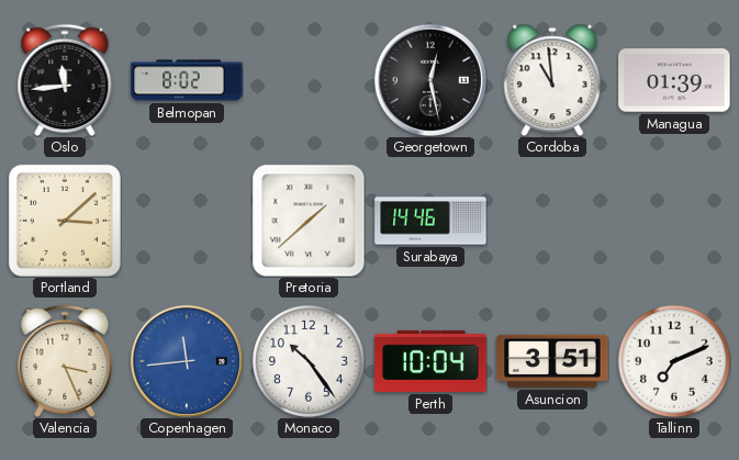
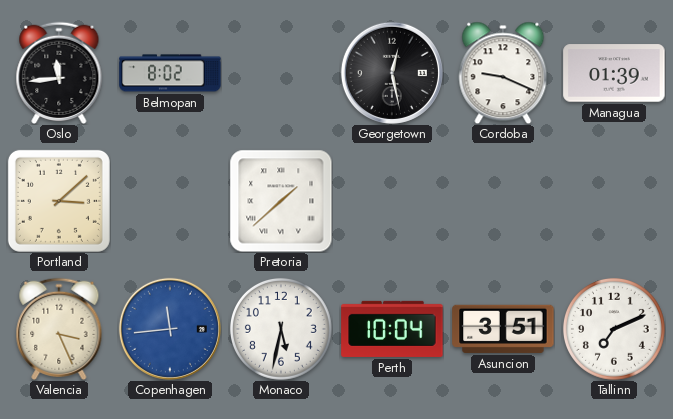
Cordoba: 10:59 -> 9:19 (503, 73)
Surabaya: 14:46 -> none (430, 221)
Monaco: 10:24 -> 5:32 (281, 329)
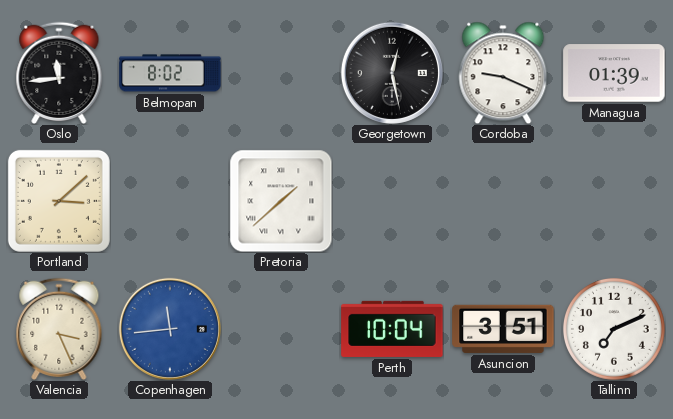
Monaco: 5:32 -> none (281, 329)
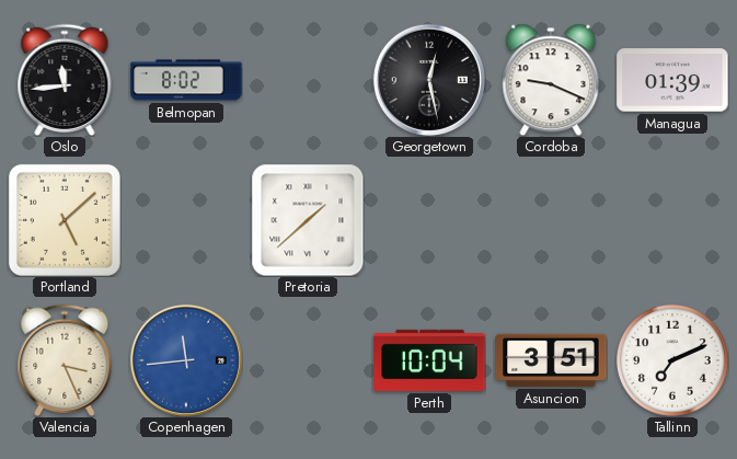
Portland: 3:08 -> 5:08 (65, 220)
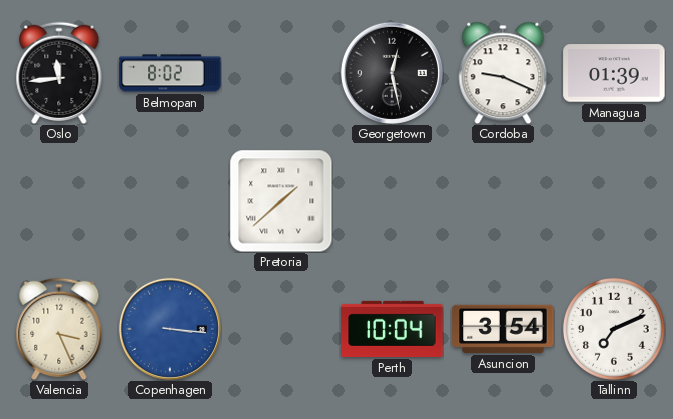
Portland: 5:08 -> none (65, 220)
Copenhagen: 11:44 -> 3:16 (170, 329)
Asuncion: 3:51 -> 3:54 (503, 329)
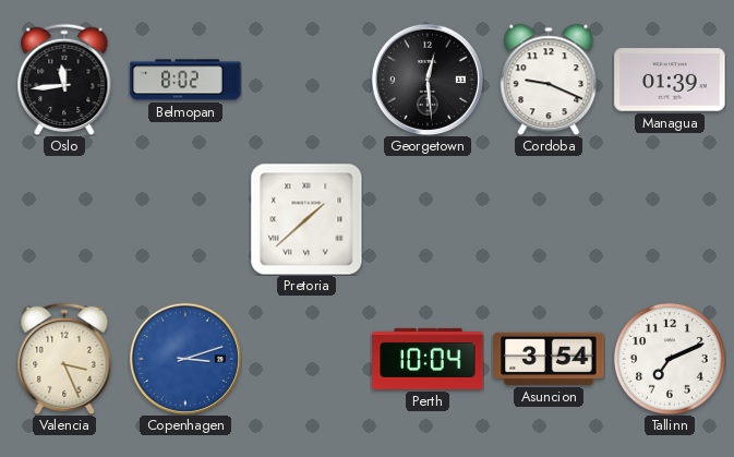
Georgetown: 12:28 -> 12:29 (428, 80)
Copenhagen: 3:16 -> 3:12 (185, 359)
